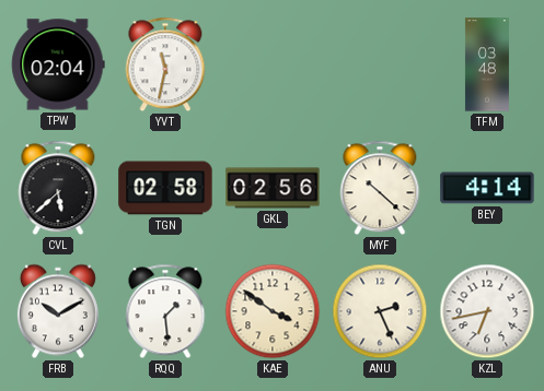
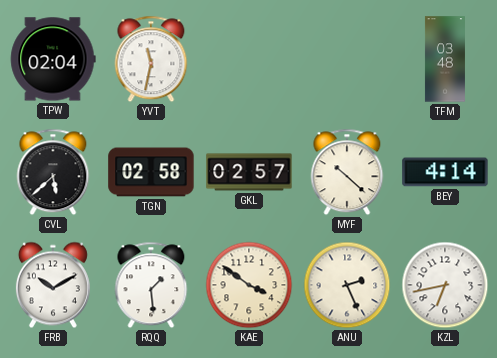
GKL: 02:56 -> 02:57 (249, 172)
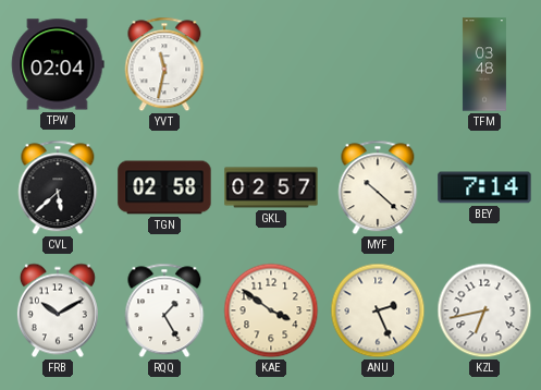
BEY: 4:14 -> 7:14 (484, 187)
RQQ: 1:29 -> 1:25 (164, 310)
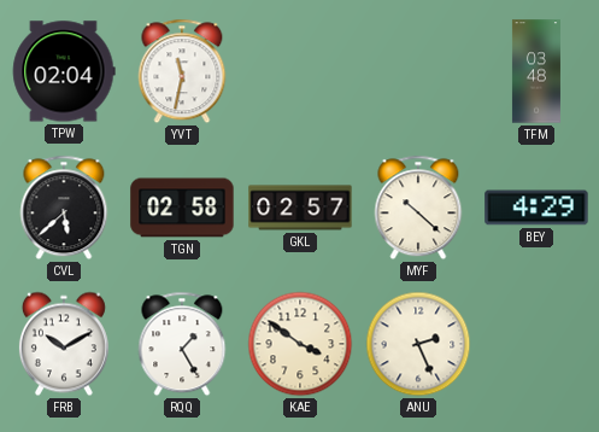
BEY: 7:14 -> 4:29 (536, 208)
KZL: 6:43 -> none (484, 310)
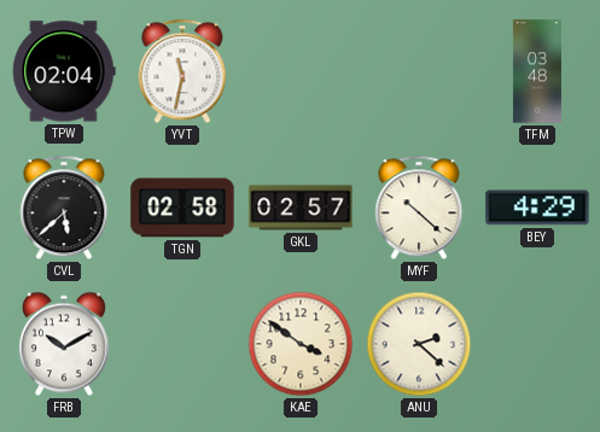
RQQ: 1:25 -> none (182, 344)
ANU: 2:26 -> 2:22 (419, 344)
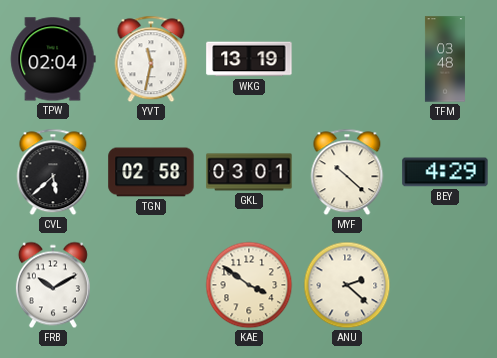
WKG: none -> 13:19 (249, 59)
GKL: 02:57 -> 03:01 (249, 172)
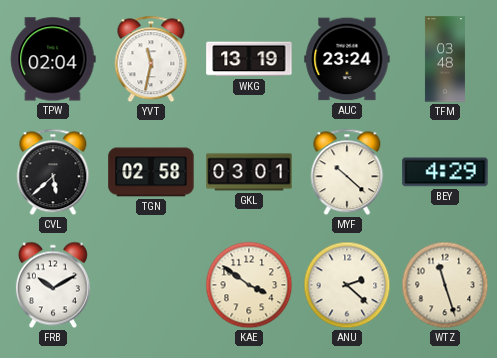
AUC: none -> 23:24 (347, 59)
WTZ: none -> 11:27 (445, 285)
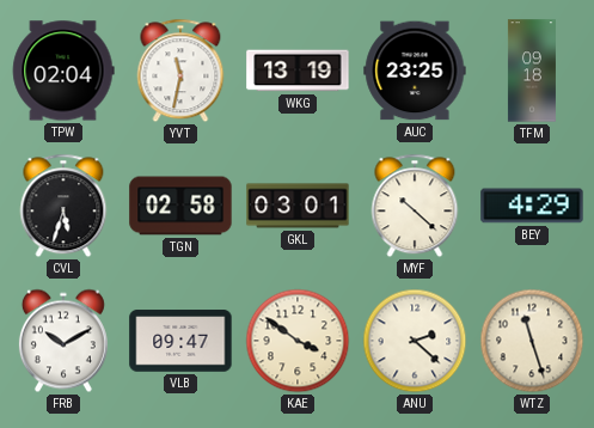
AUC: 23:24 -> 23:25 (415, 71)
TFM: 03:48 -> 09:18 (532, 71)
CVL: 5:38 -> 5:33 (63, 206)
VLB: none -> 09:47 (180, 341)
